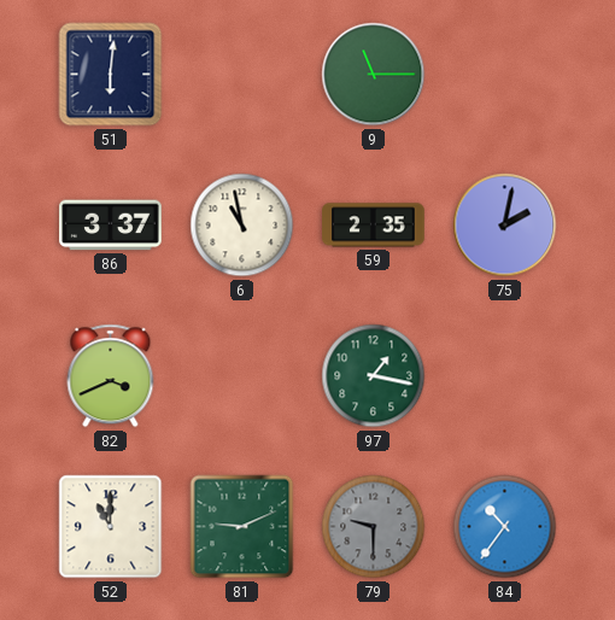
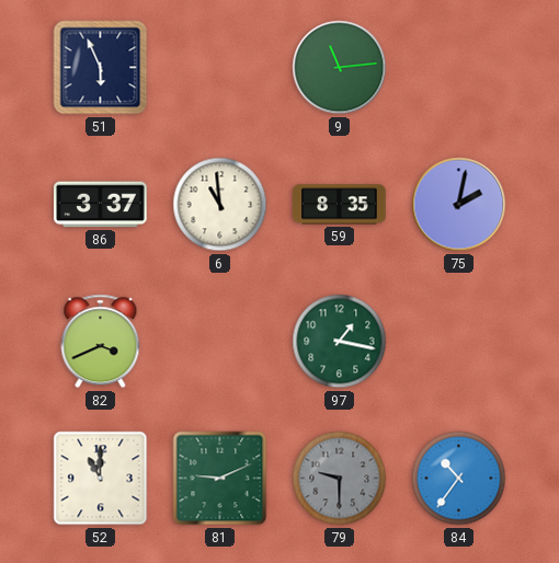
51: 6:01 -> 5:56 (101, 68)
9: 11:15 -> 11:14 (340, 68)
6: 10:58 -> 10:59 (220, 205)
59: 2:35 -> 8:35 (340, 205)
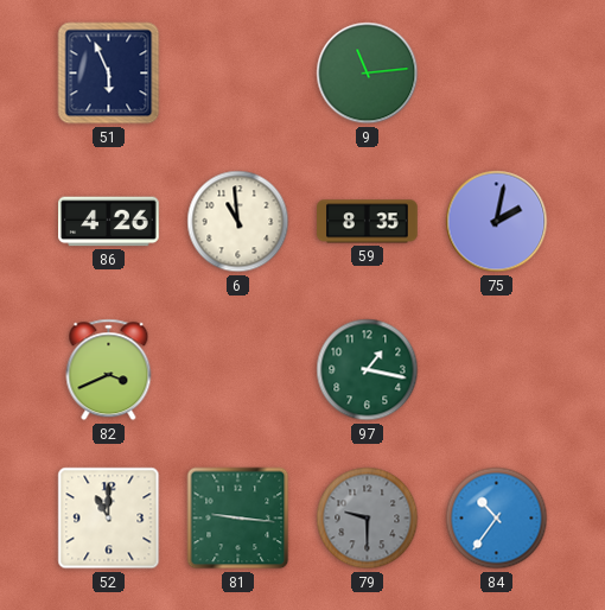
86: 3:37 -> 4:26 (109, 222)
81: 9:11 -> 9:16 (238, 519)
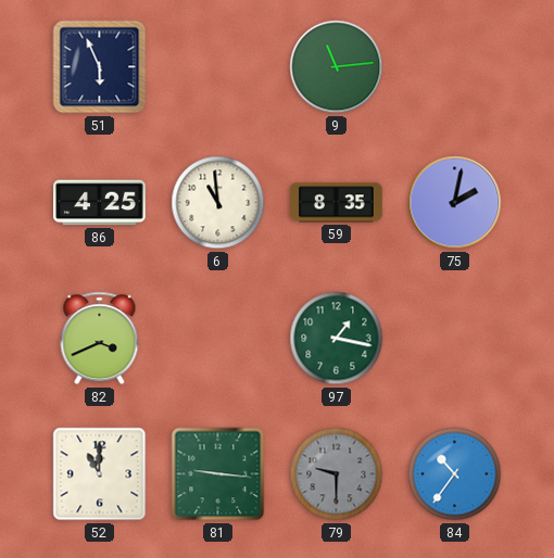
86: 4:26 -> 4:25 (100, 203)
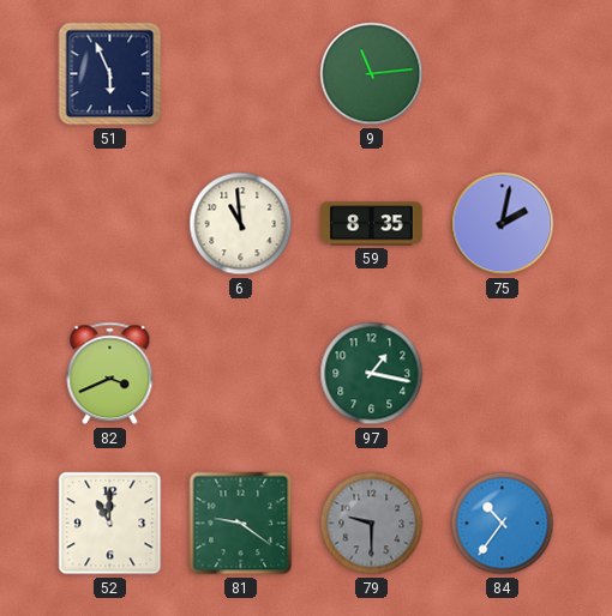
86: 4:25 -> none (100, 203)
81: 9:16 -> 9:21 (241, 524)
